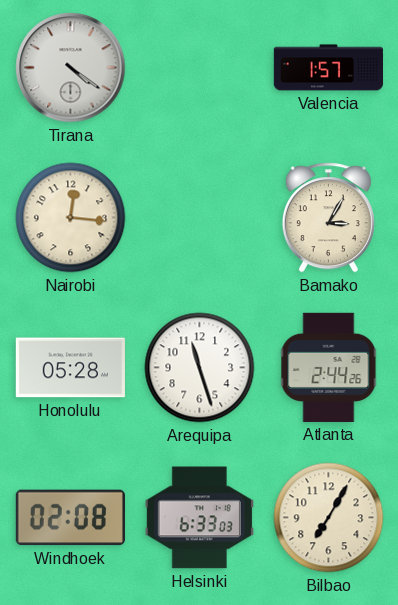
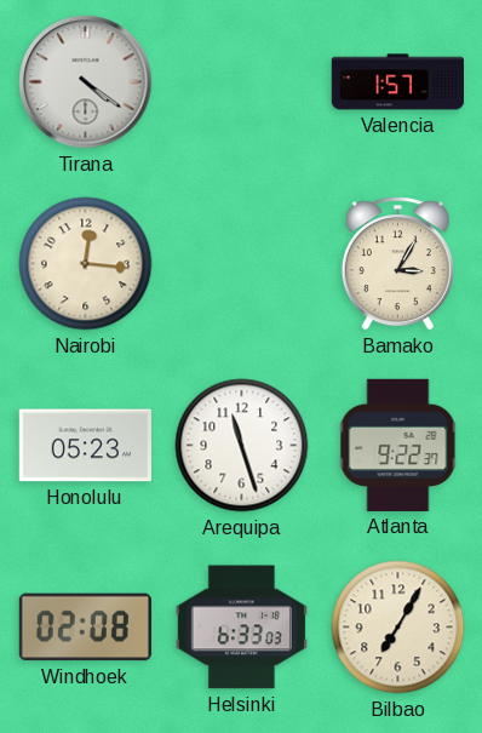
Honolulu: 05:28 -> 05:23 (85, 446)
Atlanta: 2:44 -> 9:22 (398, 445)
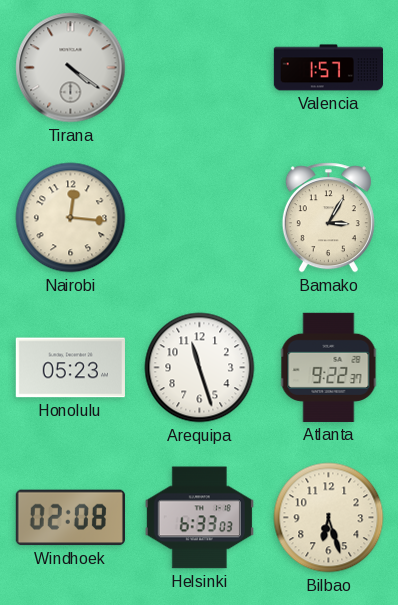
Bilbao: 7:05 -> 6:27 (329, 518)
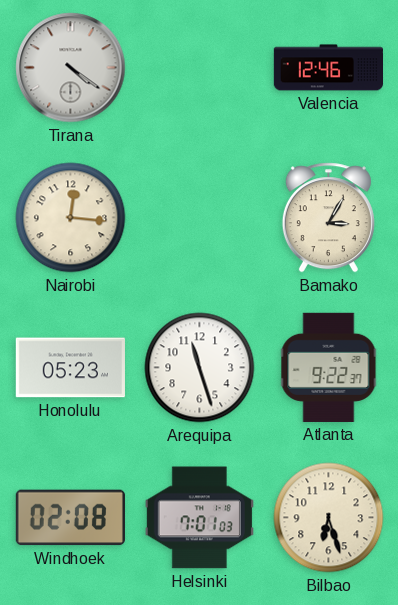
Valencia: 1:57 -> 12:46 (328, 68)
Helsinki: 6:33 -> 7:01 (199, 518)
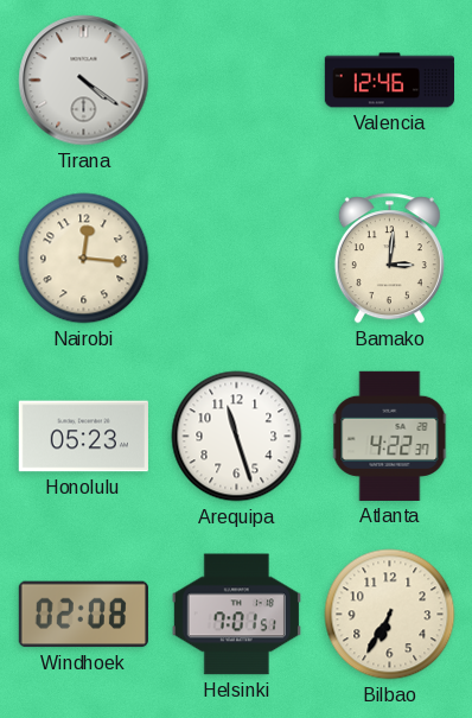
Bamako: 3:05 -> 3:01 (389, 259)
Atlanta: 9:22 -> 4:22 (390, 436)
Helsinki: 7:01:03 -> 7:01:51 (236, 615)
Bilbao: 6:27 -> 6:35 (390, 615)
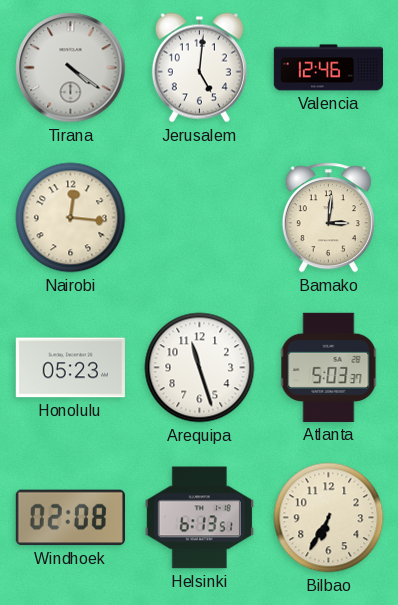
Jerusalem: none -> 5:01 (199, 68)
Atlanta: 4:22 -> 5:03 (329, 367)
Helsinki: 7:01 -> 6:13 (199, 518)
